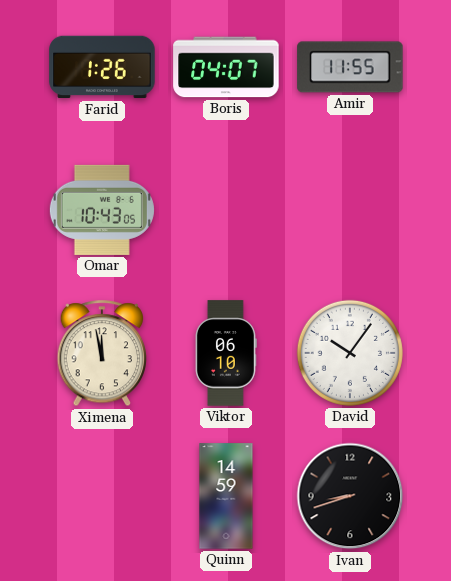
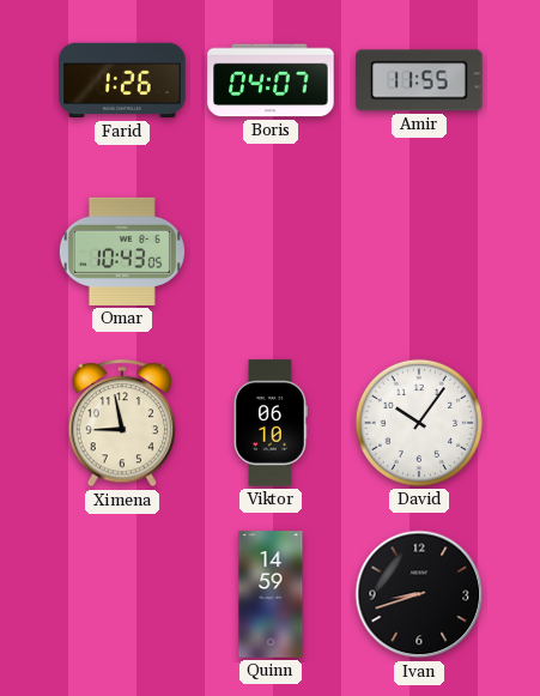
Ximena: 11:58 -> 8:58 (122, 424)
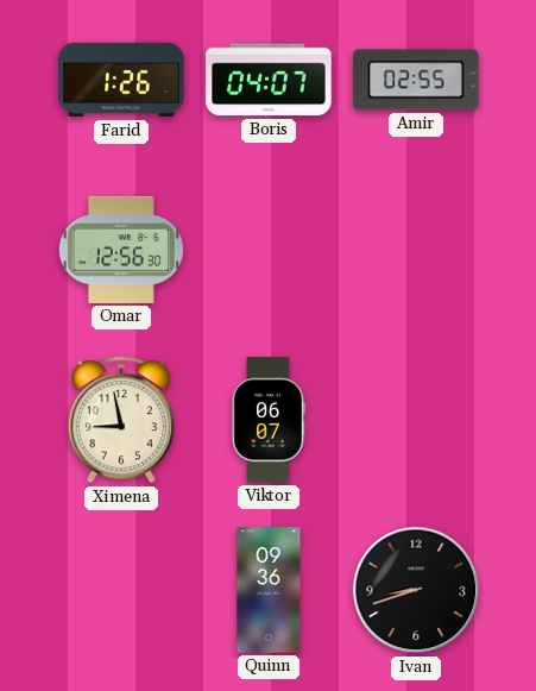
Amir: 11:55 -> 02:55 (416, 80)
Omar: 10:43 -> 12:56 (121, 250)
Viktor: 06:10 -> 06:07 (269, 420)
David: 10:06 -> none (419, 423)
Quinn: 14:59 -> 09:36 (269, 590)
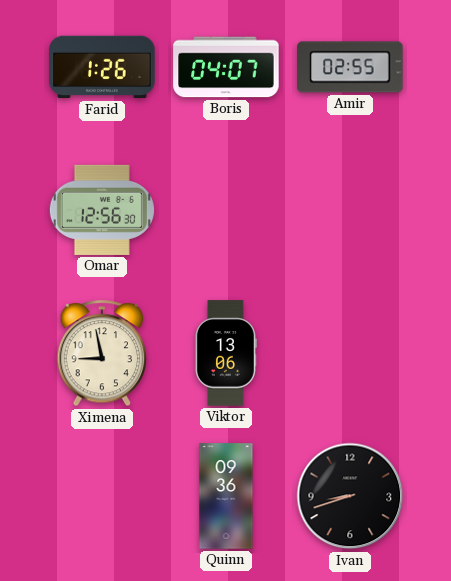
Viktor: 06:07 -> 13:06 (226, 353)
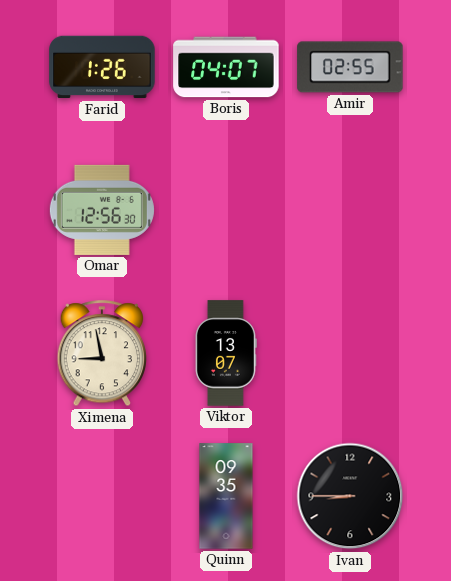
Viktor: 13:06 -> 13:07 (226, 353)
Quinn: 09:36 -> 09:35 (226, 496)
Ivan: 8:42 -> 8:45 (350, 496)
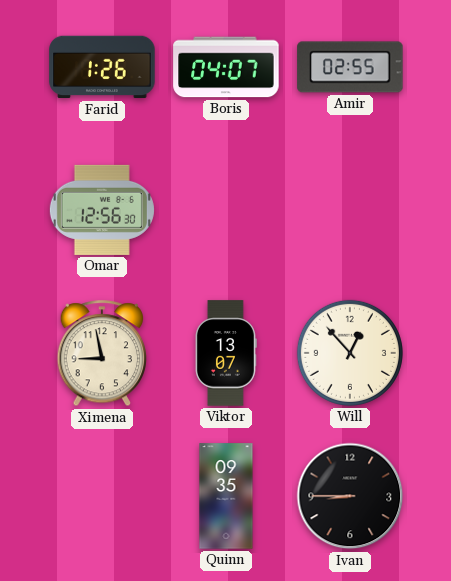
Will: none -> 12:53 (350, 353)
